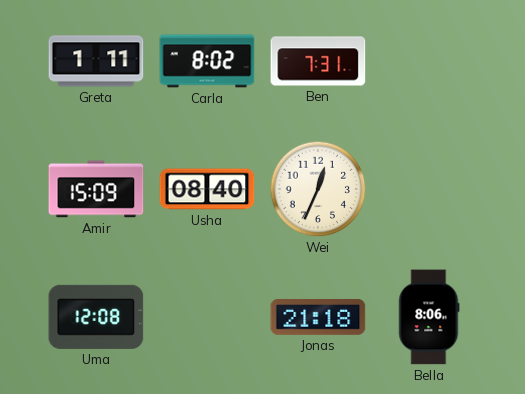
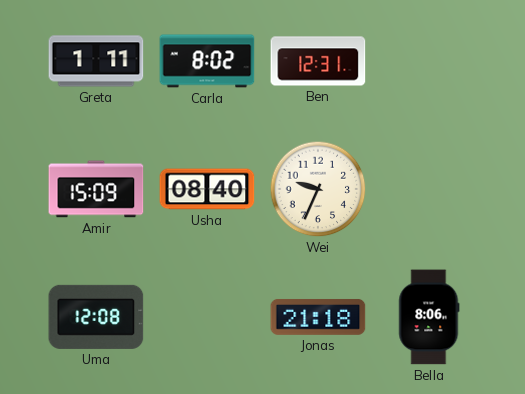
Ben: 7:31 -> 12:31 (318, 61)
Wei: 12:34 -> 9:34 (318, 189)
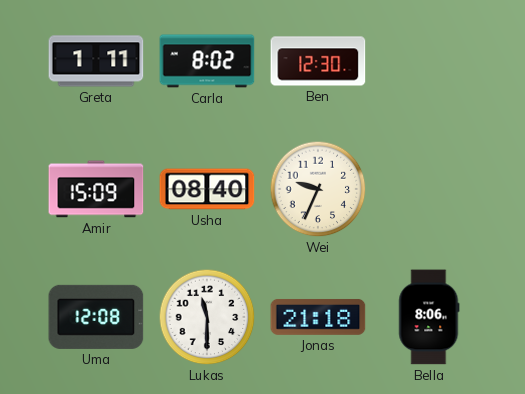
Ben: 12:31 -> 12:30 (318, 61)
Lukas: none -> 11:30 (207, 317)
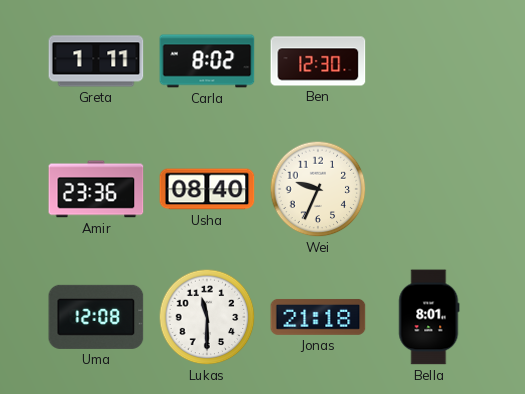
Amir: 15:09 -> 23:36 (96, 189)
Bella: 8:06 -> 8:01 (429, 317)
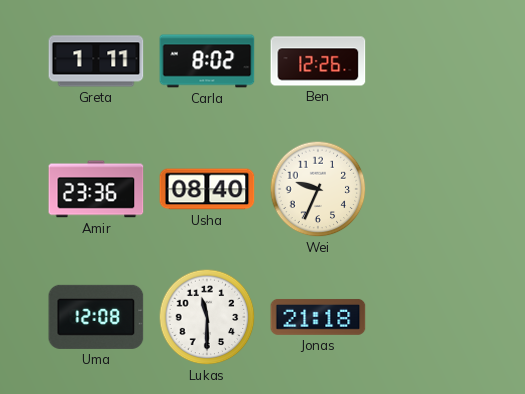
Ben: 12:30 -> 12:26 (318, 61)
Bella: 8:01 -> none (429, 317)
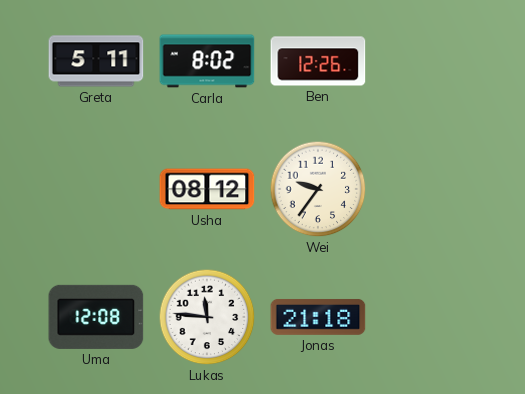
Greta: 1:11 -> 5:11 (96, 61)
Amir: 23:36 -> none (96, 189)
Usha: 08:40 -> 08:12 (207, 189)
Wei: 9:34 -> 9:36 (318, 189)
Lukas: 11:30 -> 11:46 (207, 317)
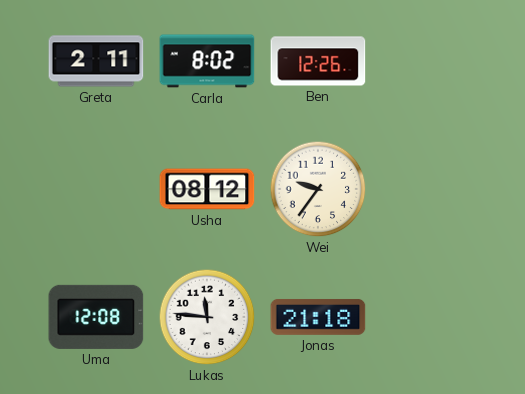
Greta: 5:11 -> 2:11 (96, 61)
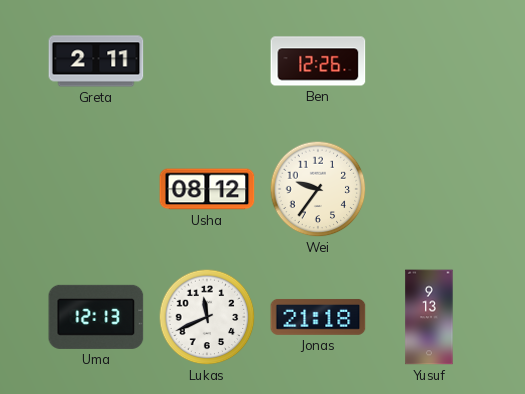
Carla: 8:02 -> none (207, 61)
Uma: 12:08 -> 12:13 (96, 317)
Lukas: 11:46 -> 11:41 (207, 317)
Yusuf: none -> 9:13 (429, 317)
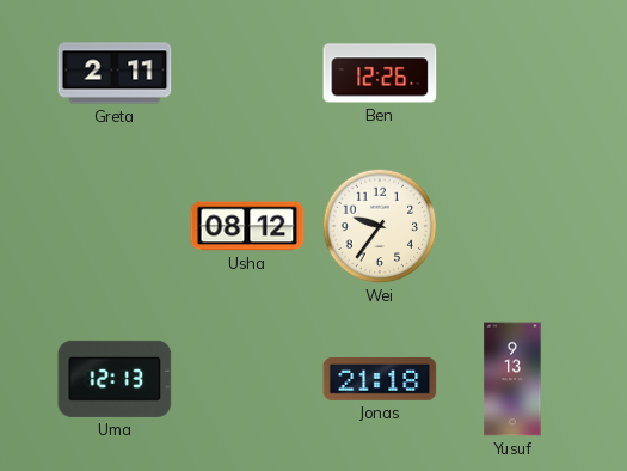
Lukas: 11:41 -> none (207, 317)
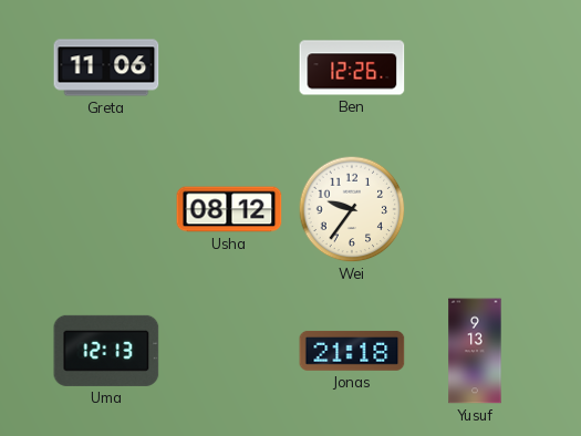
Greta: 2:11 -> 11:06 (106, 68)
